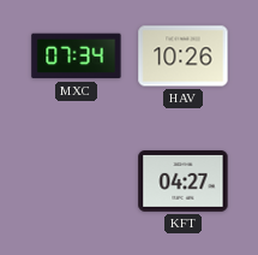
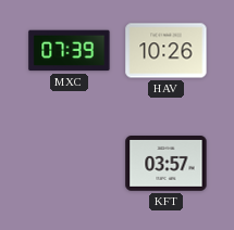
MXC: 07:34 -> 07:39 (70, 51)
KFT: 04:27 -> 03:57 (167, 164)
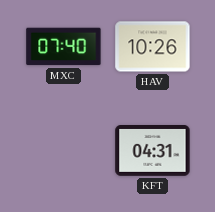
MXC: 07:39 -> 07:40 (64, 47)
KFT: 03:57 -> 04:31 (153, 151)
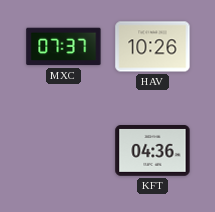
MXC: 07:40 -> 07:37 (64, 47)
KFT: 04:31 -> 04:36 (153, 151)
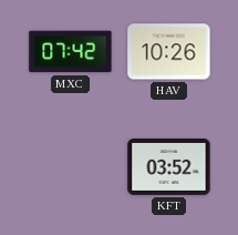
MXC: 07:37 -> 07:42 (71, 52)
KFT: 04:36 -> 03:52 (169, 167)
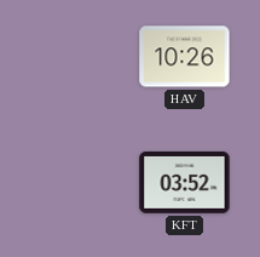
MXC: 07:42 -> none (71, 52)
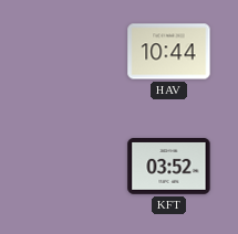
HAV: 10:26 -> 10:44 (169, 52)
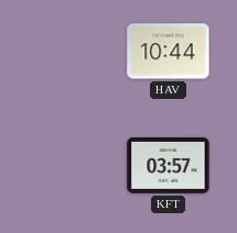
KFT: 03:52 -> 03:57 (169, 166)
